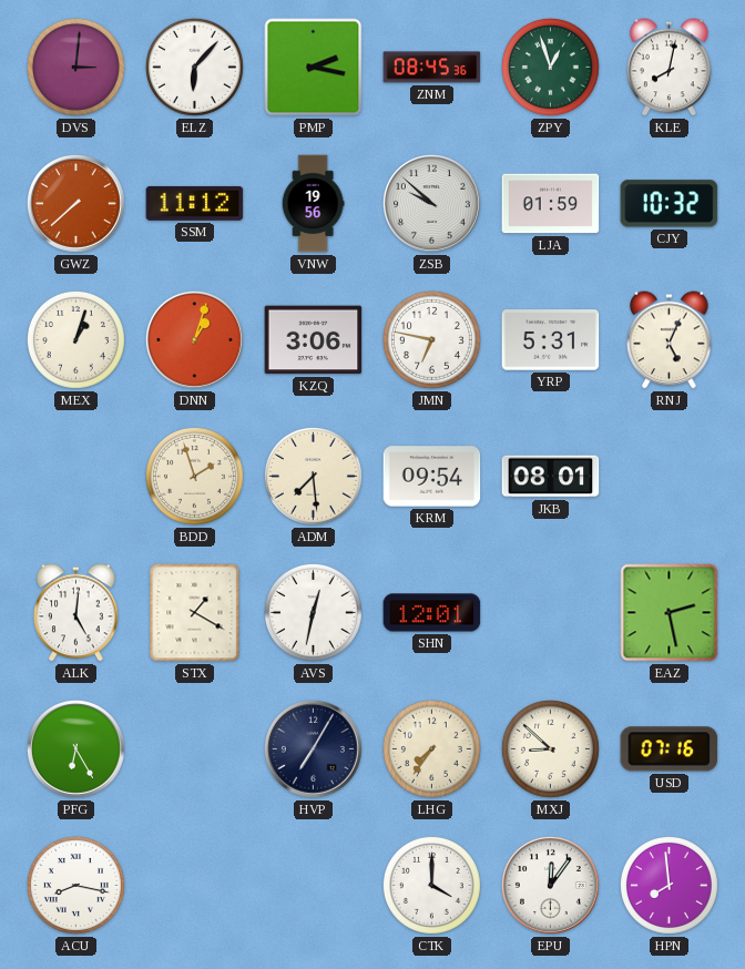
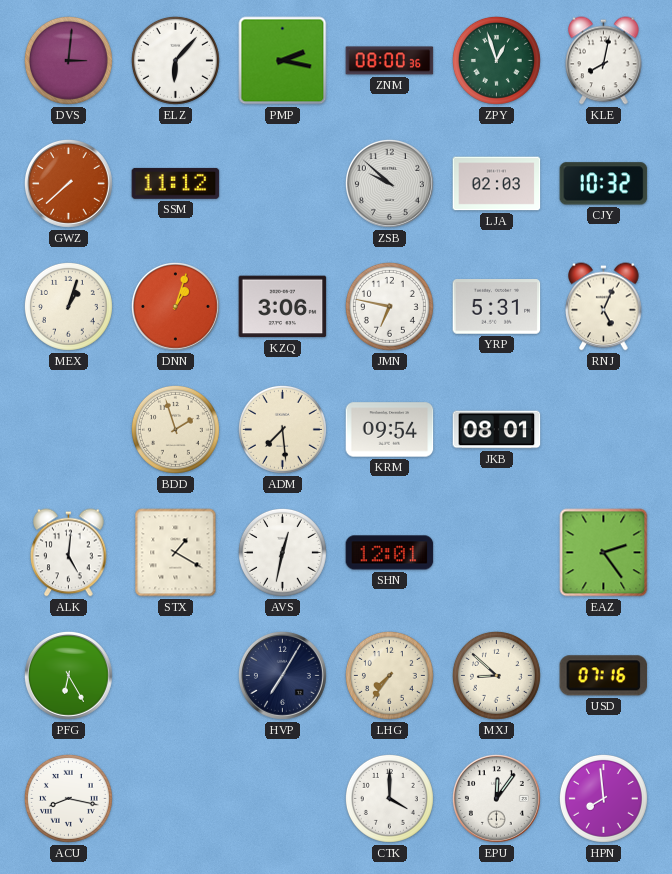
ZNM: 08:45 -> 08:00 (390, 61)
VNW: 19:56 -> none (313, 204)
LJA: 01:59 -> 02:03 (497, 184)
EAZ: 2:28 -> 2:24 (604, 553)
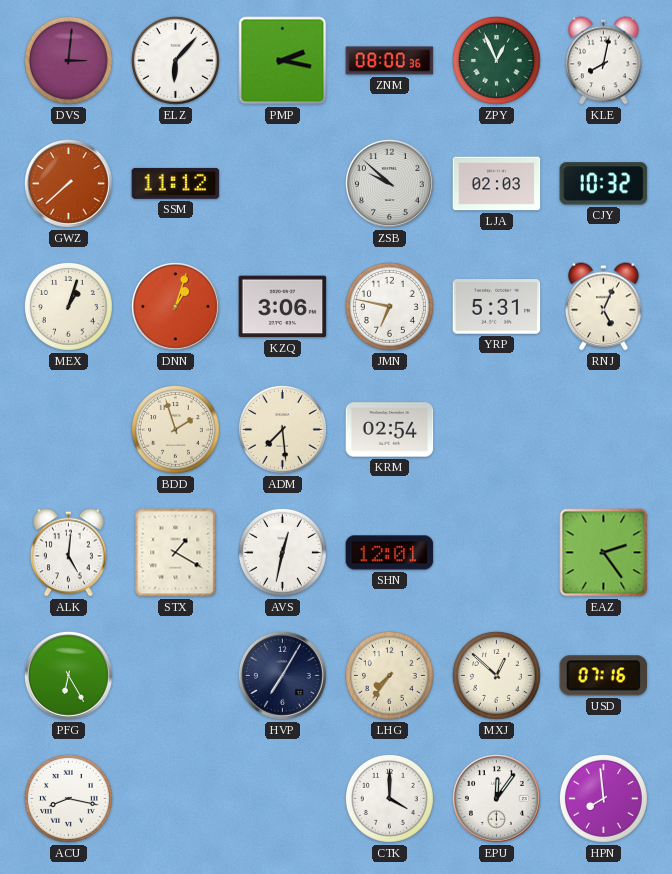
ZPY: 12:57 -> 12:56 (496, 60)
KRM: 09:54 -> 02:54 (390, 430)
JKB: 08:01 -> none (497, 430)
MXJ: 8:52 -> 12:52 (496, 675)
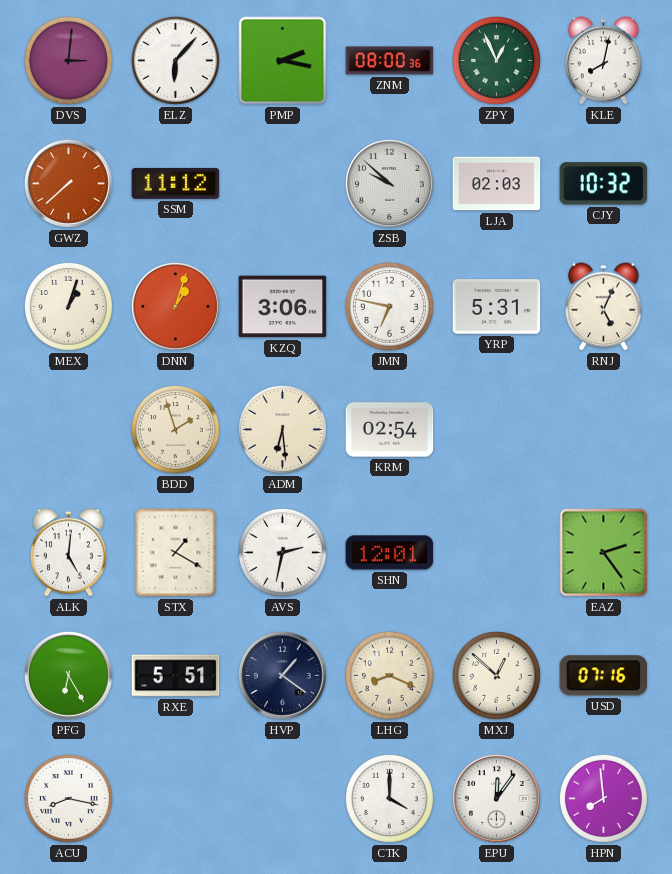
ADM: 7:29 -> 6:29 (282, 429)
AVS: 12:32 -> 2:32 (282, 552)
RXE: none -> 5:51 (176, 676)
HVP: 7:05 -> 1:21 (282, 675)
LHG: 7:36 -> 8:19 (389, 675)
